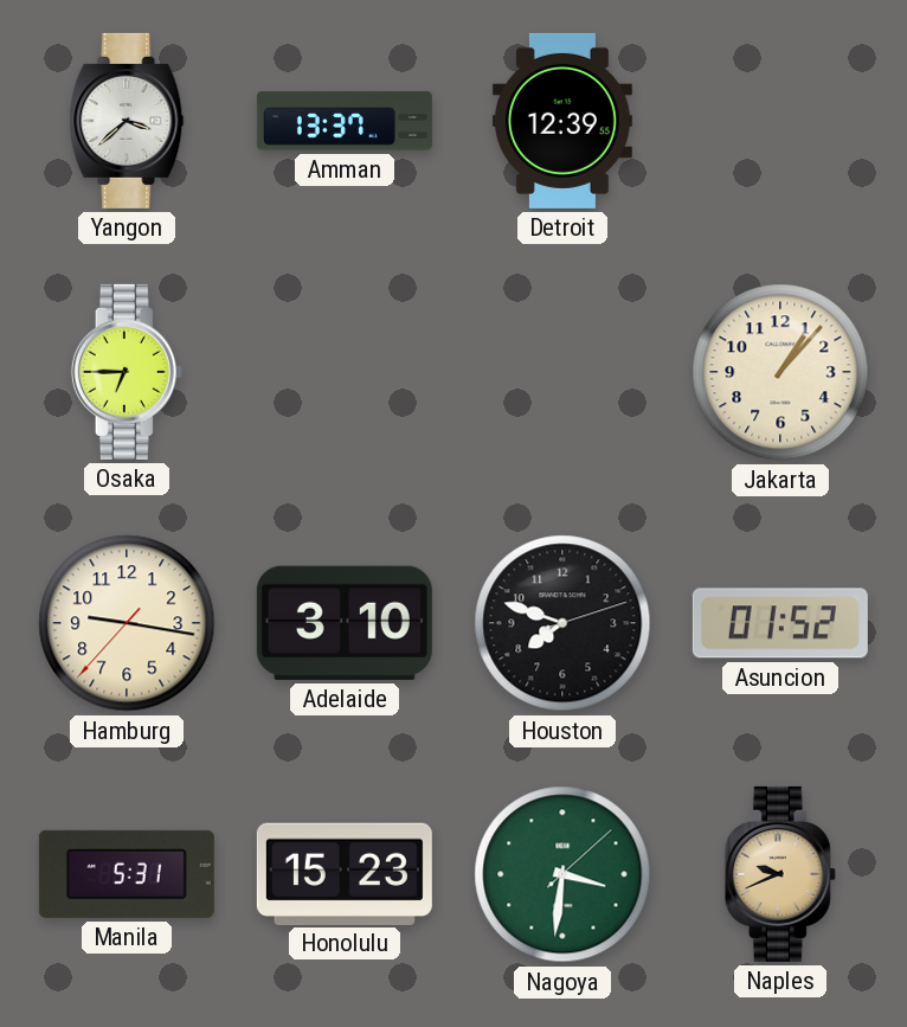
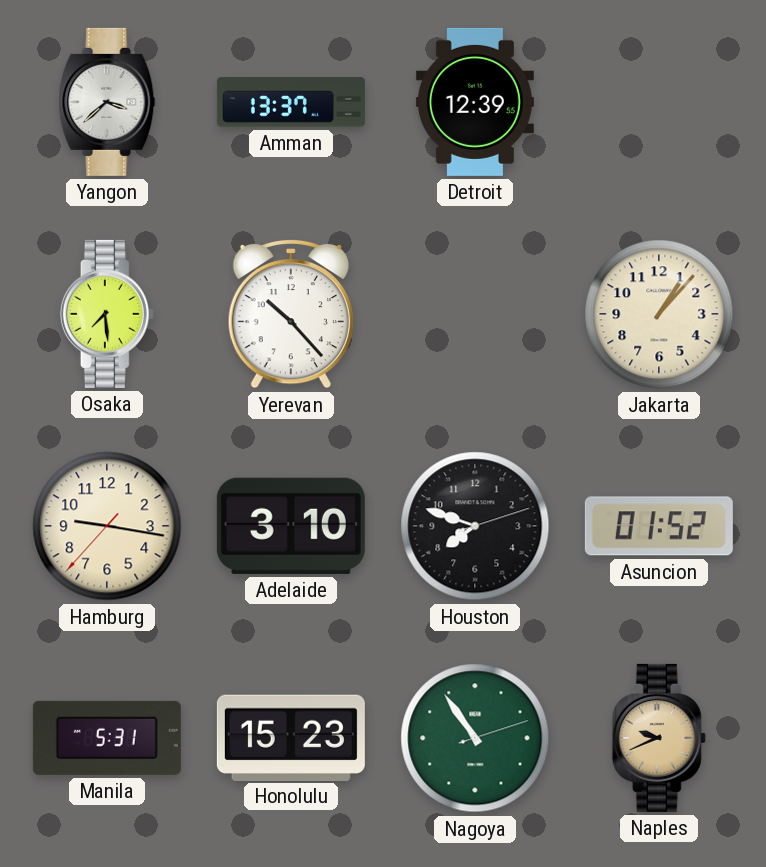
Osaka: 6:45 -> 7:29 (107, 314)
Yerevan: none -> 10:23 (291, 314)
Nagoya: 3:31 -> 10:54 (475, 738)
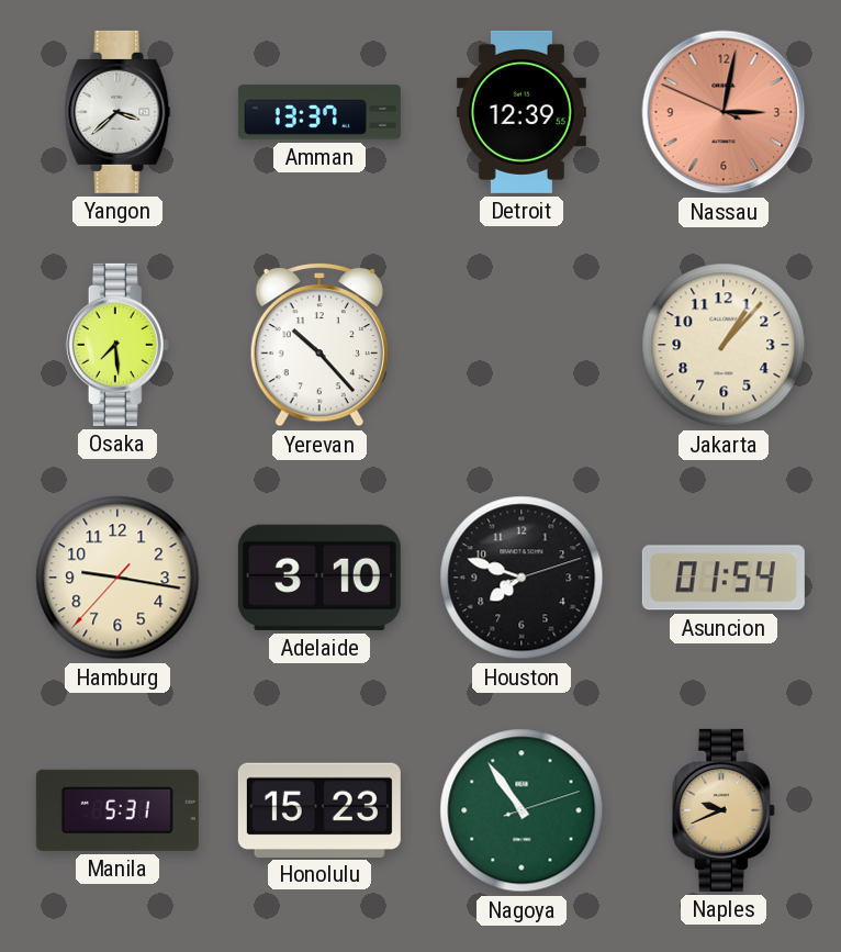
Nassau: none -> 3:01 (724, 112)
Asuncion: 01:52 -> 01:54 (724, 578)
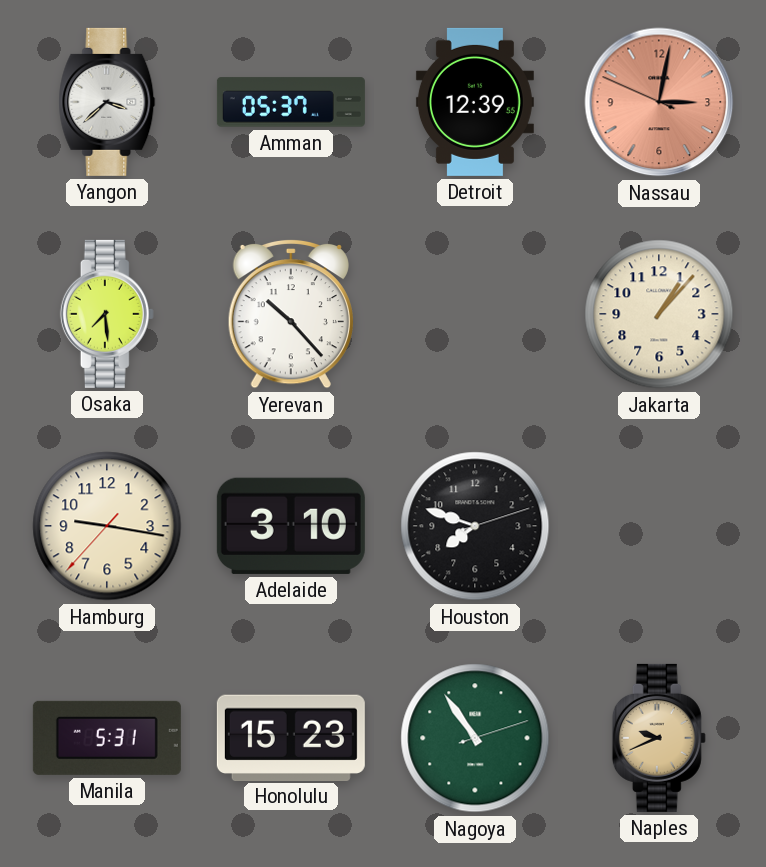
Amman: 13:37 -> 05:37 (291, 102)
Asuncion: 01:54 -> none (724, 578)
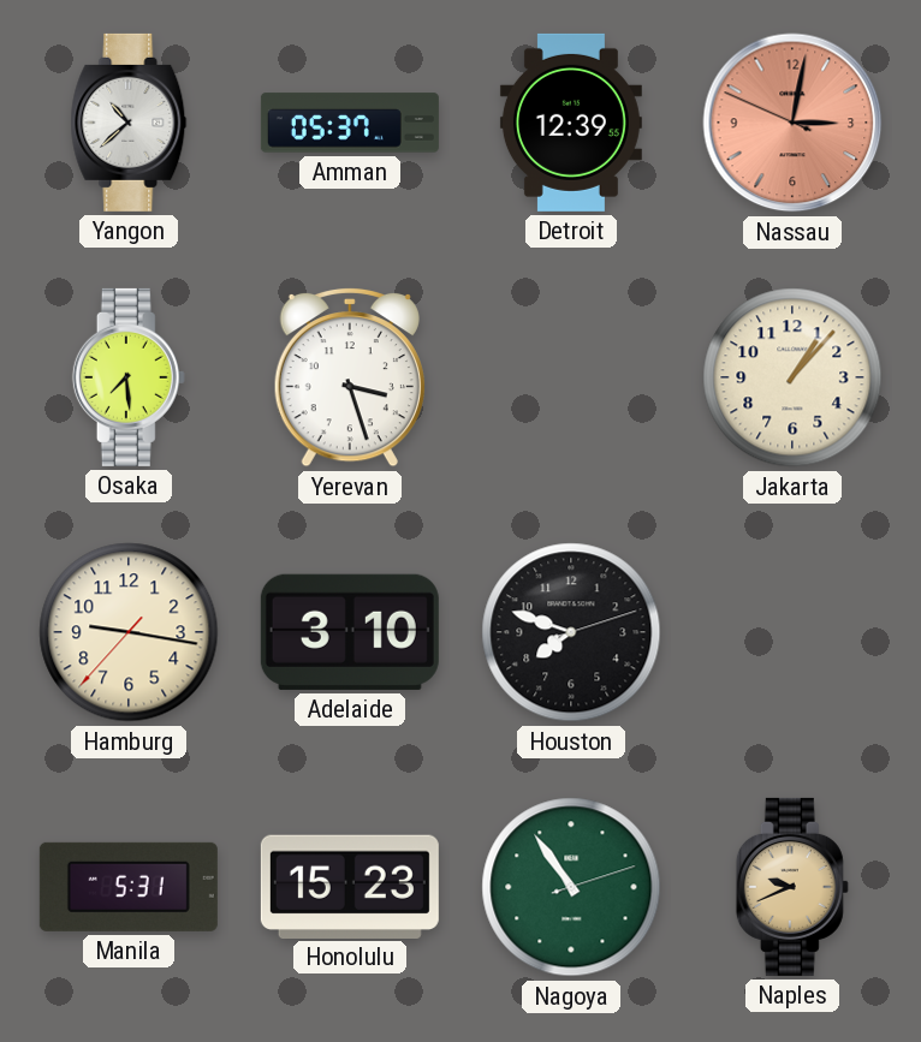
Yangon: 3:38 -> 10:38 (129, 123)
Yerevan: 10:23 -> 3:27 (350, 377)
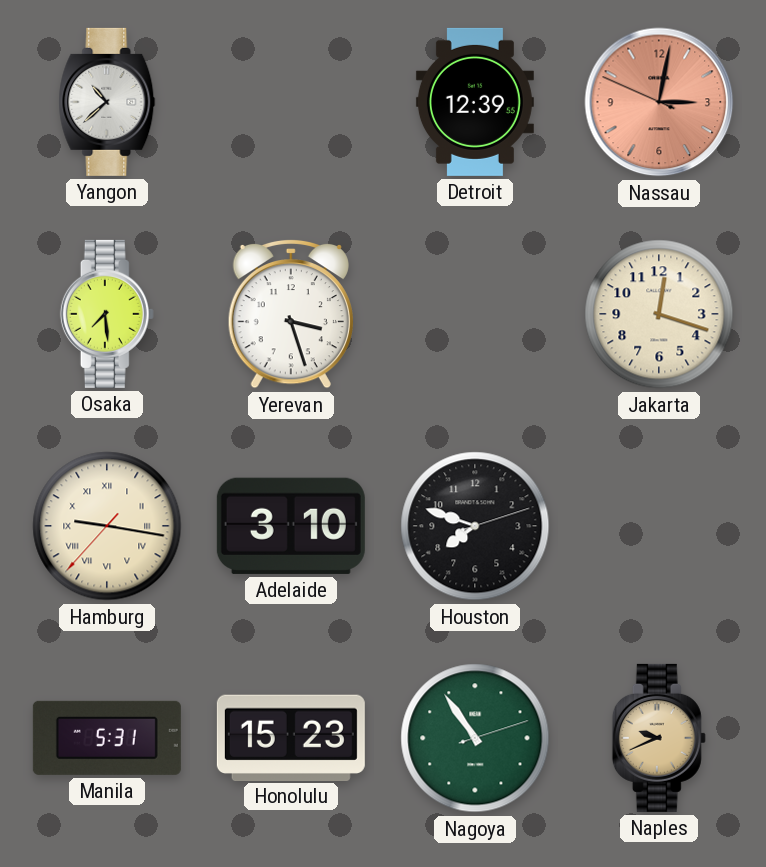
Amman: 05:37 -> none (350, 123)
Jakarta: 1:07 -> 12:18 (659, 314)
Hamburg numerals: Arabic -> Roman (107, 526)
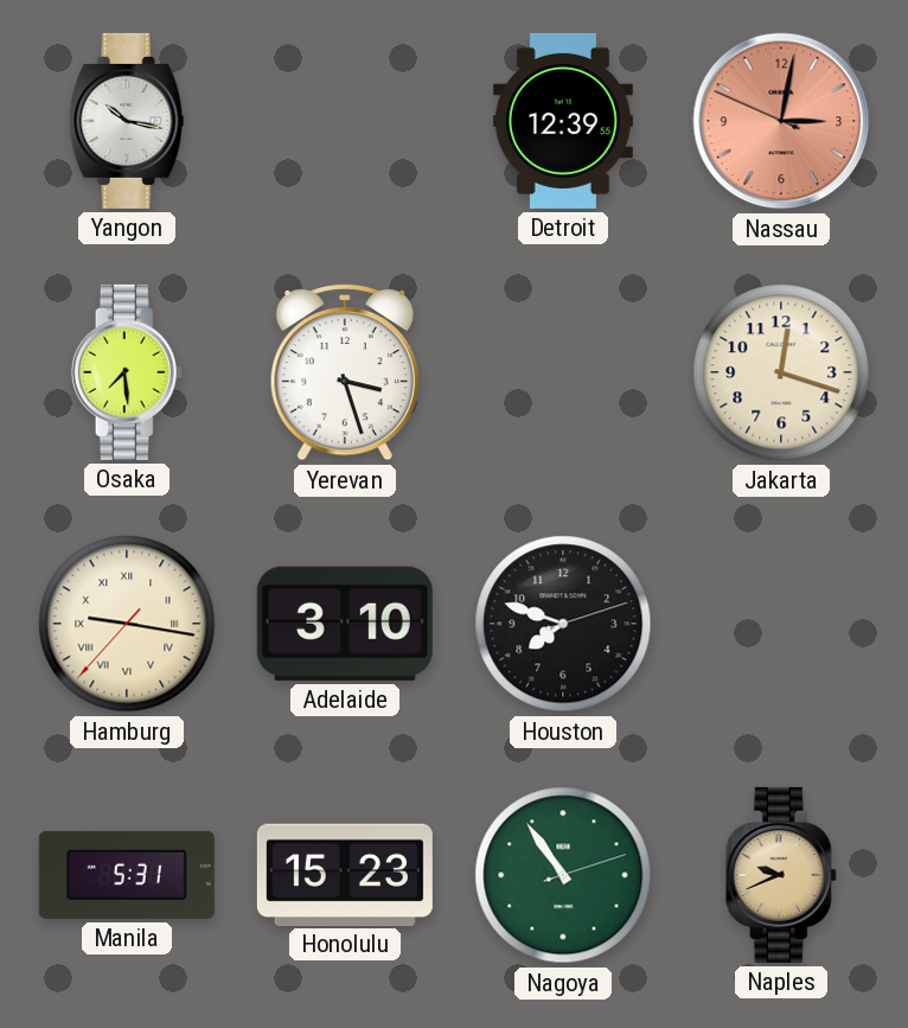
Yangon: 10:38 -> 10:17 (127, 121)
